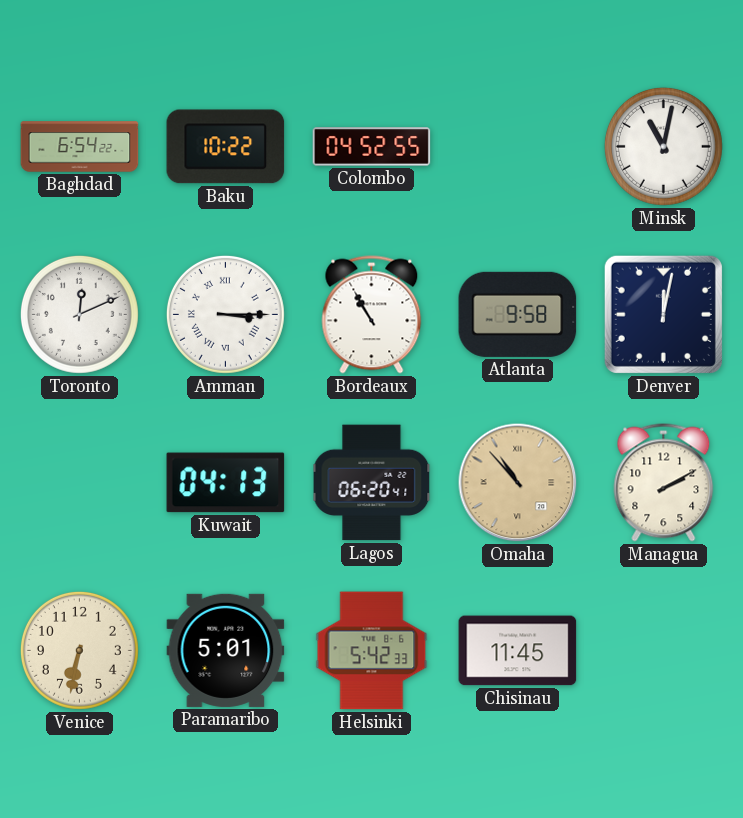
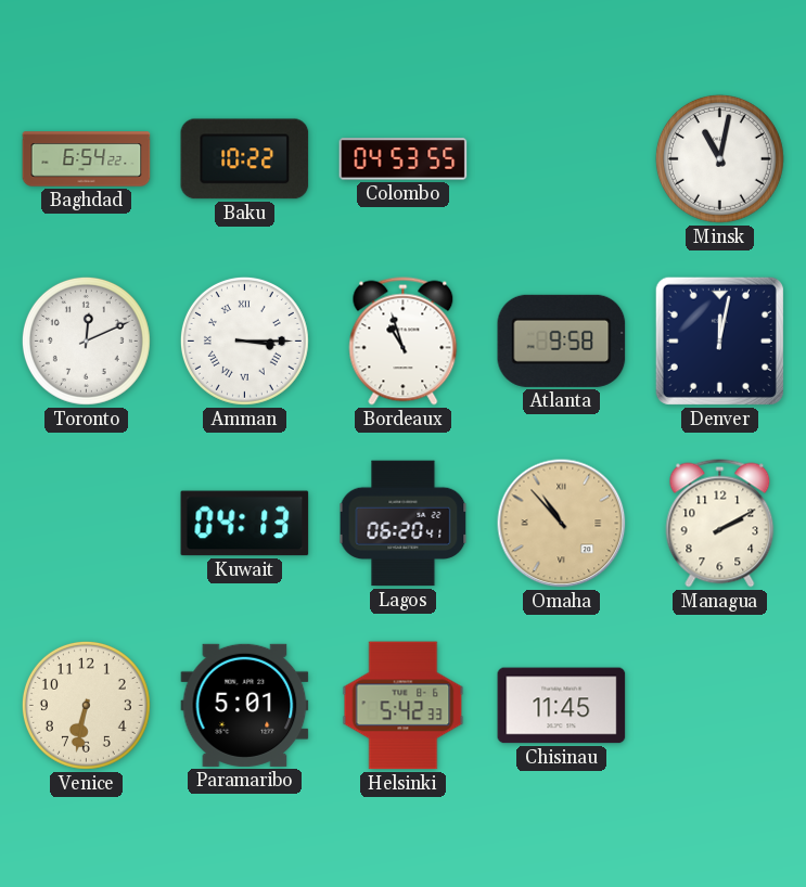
Colombo: 04:52 -> 04:53 (404, 159)
Bordeaux: 10:55 -> 10:57 (404, 342)
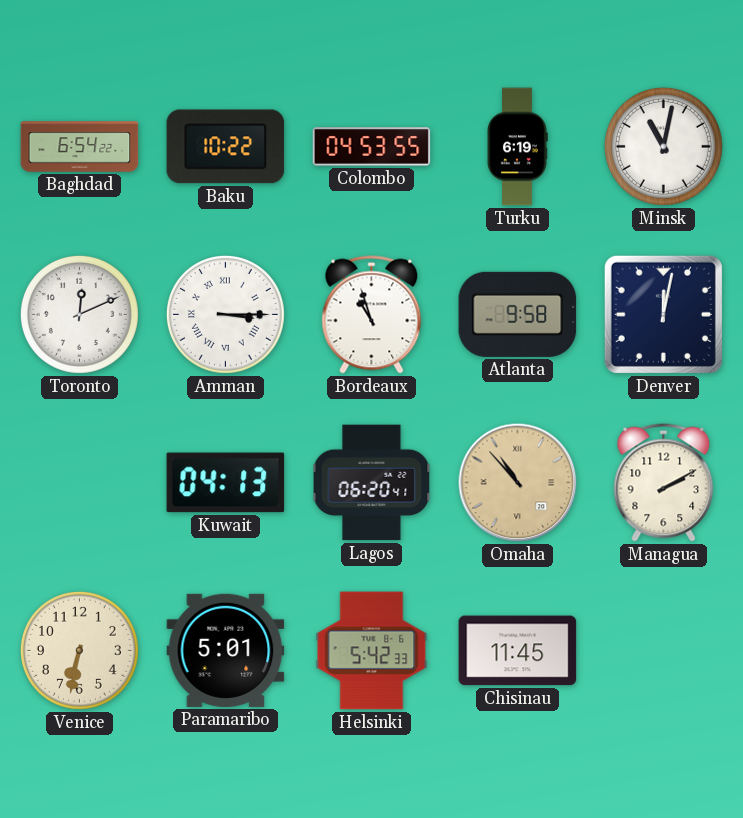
Turku: none -> 6:19 (517, 147)
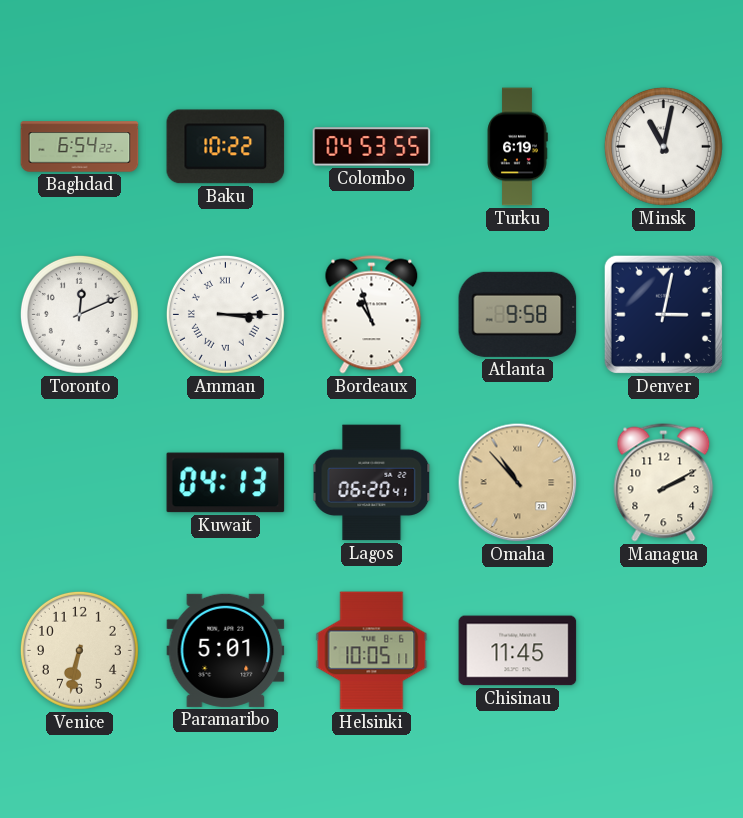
Denver: 12:02 -> 3:02 (663, 314)
Helsinki: 5:42 -> 10:05 (372, 651)
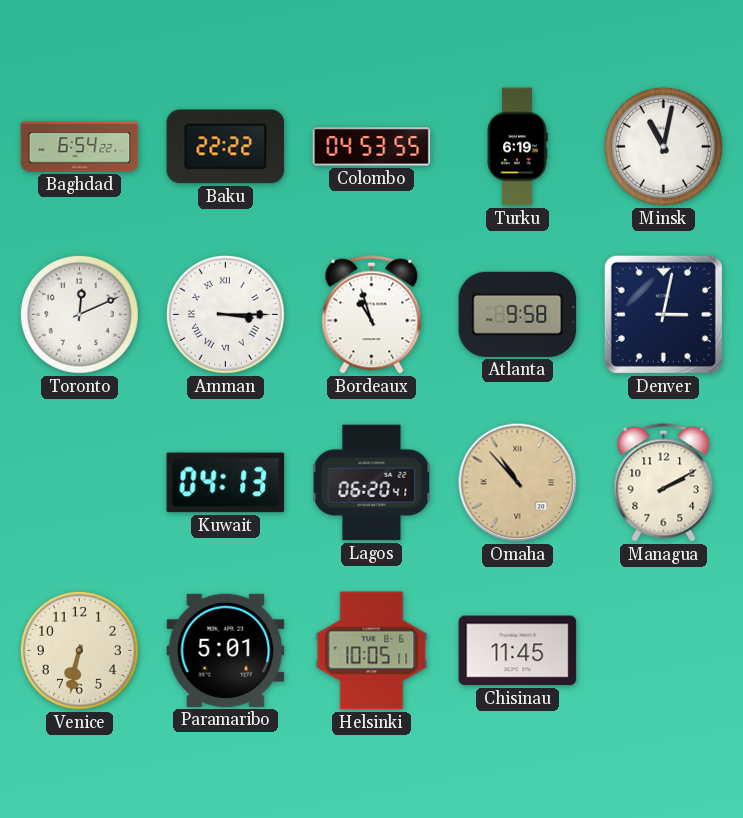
Baku: 10:22 -> 22:22 (226, 147)
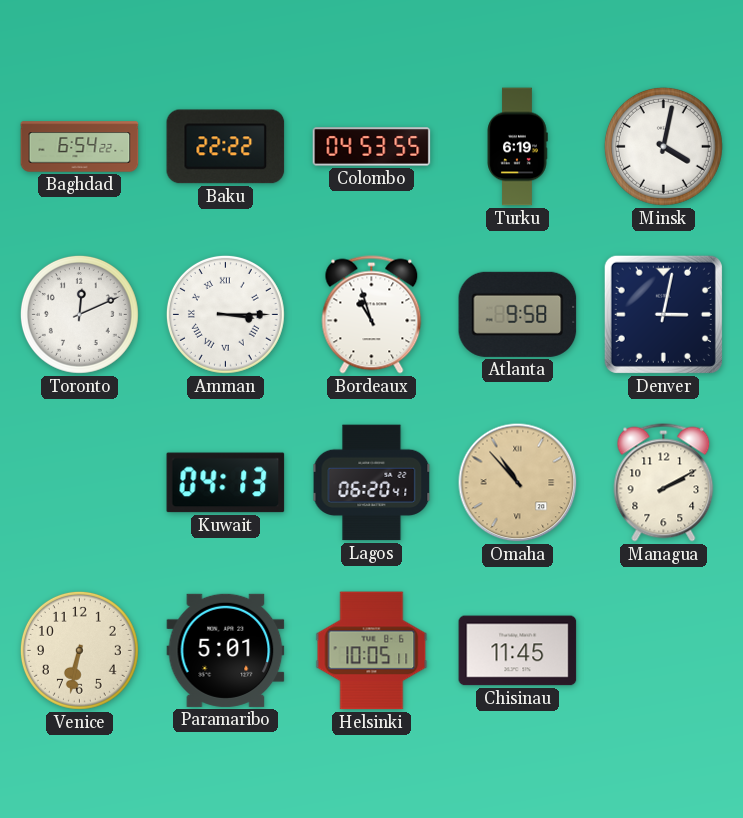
Minsk: 11:02 -> 4:02 (663, 146)
